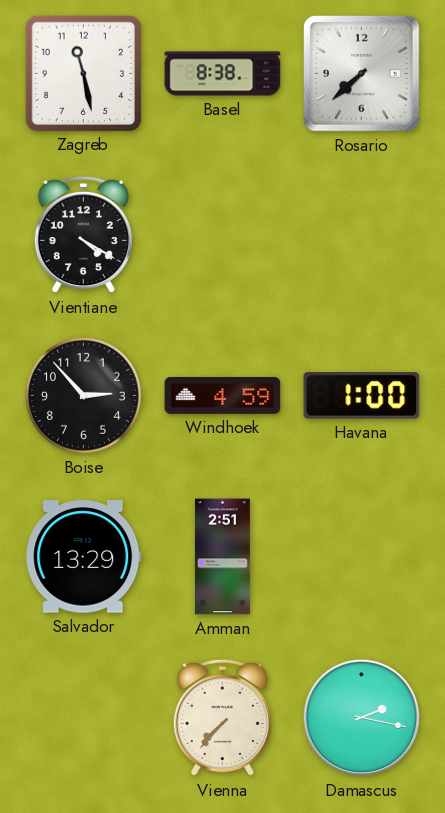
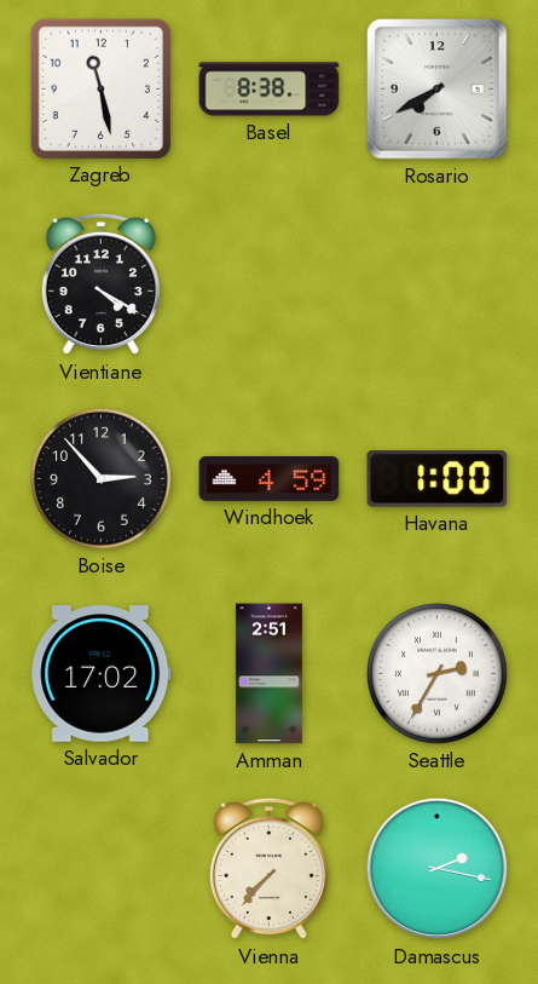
Rosario: 7:38 -> 7:40 (438, 90)
Salvador: 13:29 -> 17:02 (102, 674)
Seattle: none -> 2:35 (436, 673)
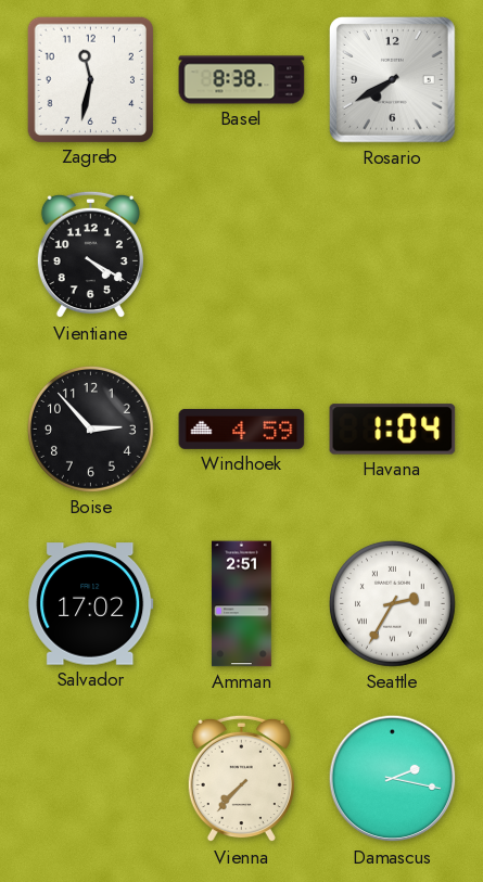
Zagreb: 11:28 -> 11:32 (90, 79)
Havana: 1:00 -> 1:04 (393, 430)
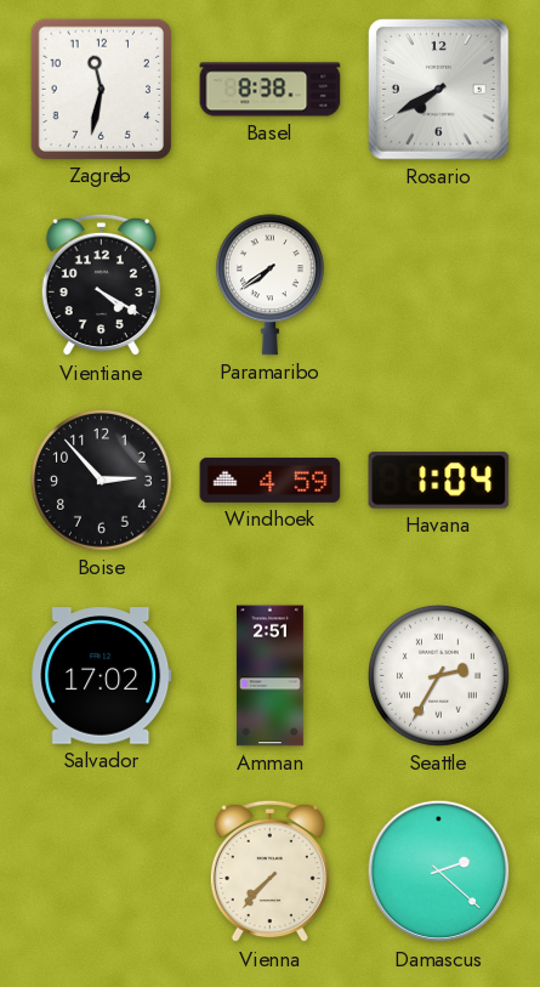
Paramaribo: none -> 7:39 (269, 285)
Damascus: 2:17 -> 2:22 (439, 872)
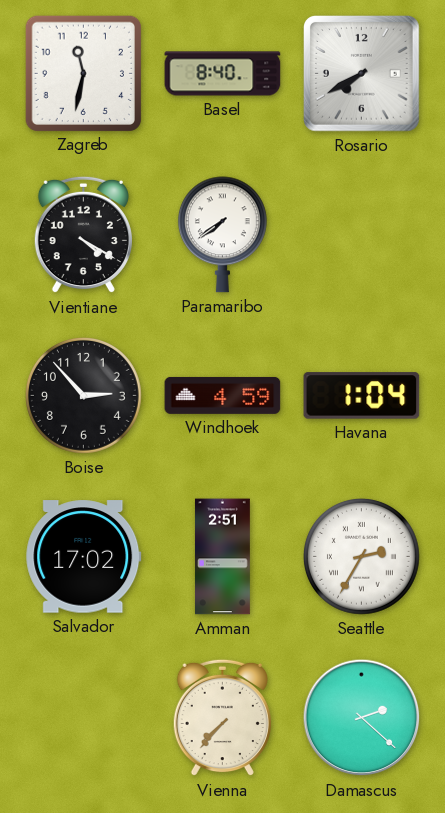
Basel: 8:38 -> 8:40 (223, 74)
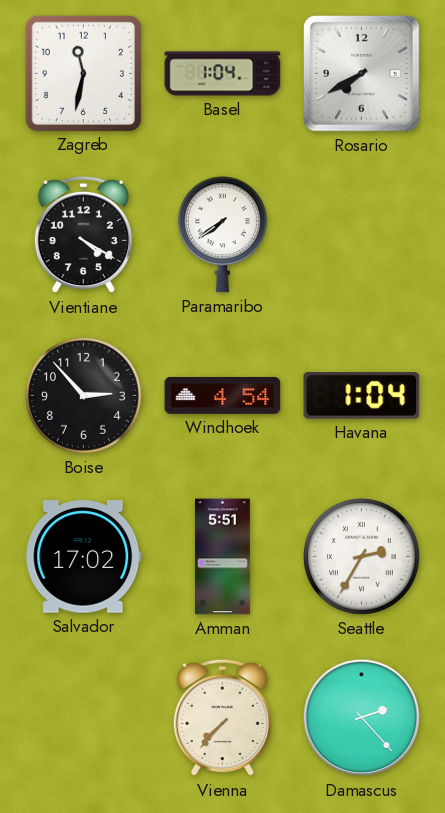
Basel: 8:40 -> 1:04 (223, 74)
Windhoek: 4:59 -> 4:54 (223, 395)
Amman: 2:51 -> 5:51 (222, 557)
Damascus: 2:22 -> 2:23 (362, 718)
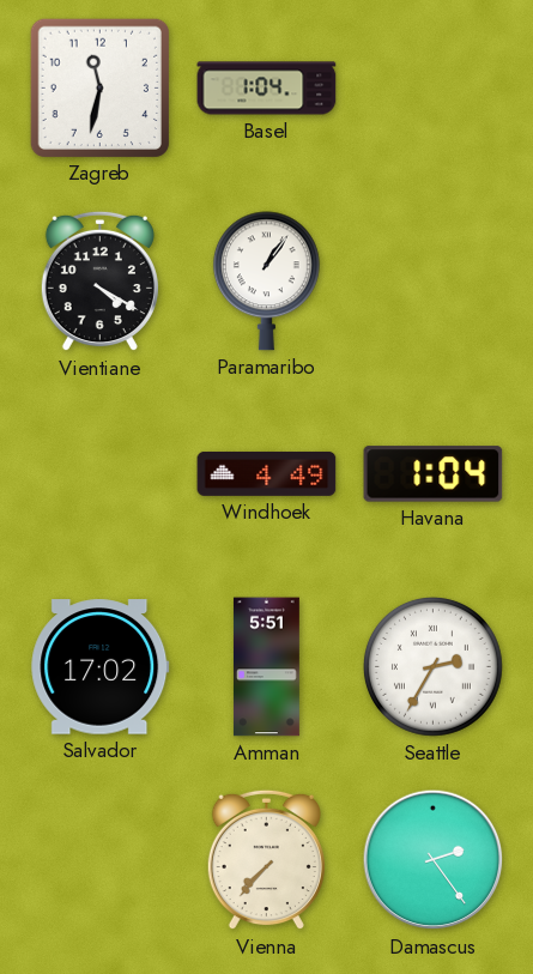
Rosario: 7:40 -> none (362, 74)
Paramaribo: 7:39 -> 1:06 (266, 282)
Boise: 2:53 -> none (83, 395)
Windhoek: 4:54 -> 4:49 (267, 473)
Damascus: 2:23 -> 2:24 (434, 860)
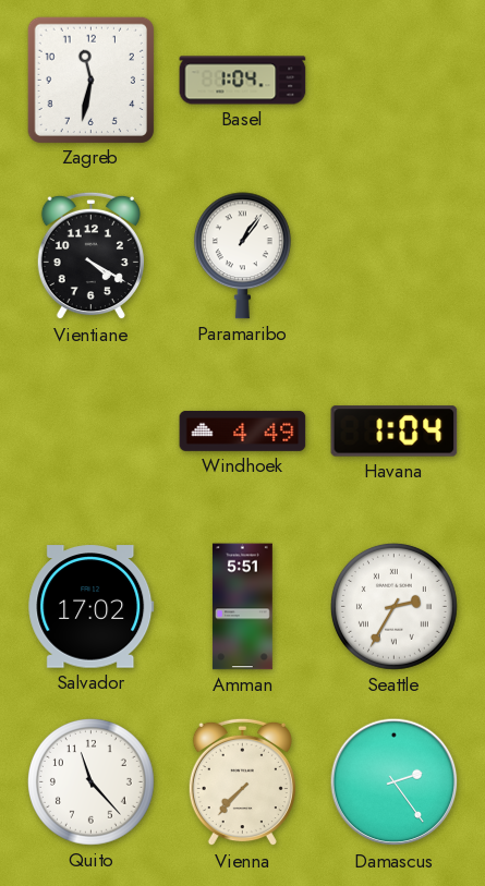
Quito: none -> 11:23 (90, 781)
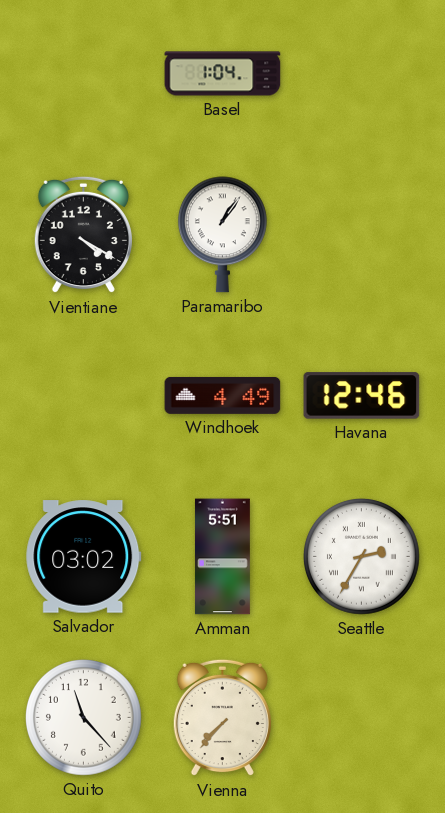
Zagreb: 11:32 -> none (90, 80)
Havana: 1:04 -> 12:46 (362, 396)
Salvador: 17:02 -> 03:02 (84, 557)
Damascus: 2:24 -> none (395, 782)
